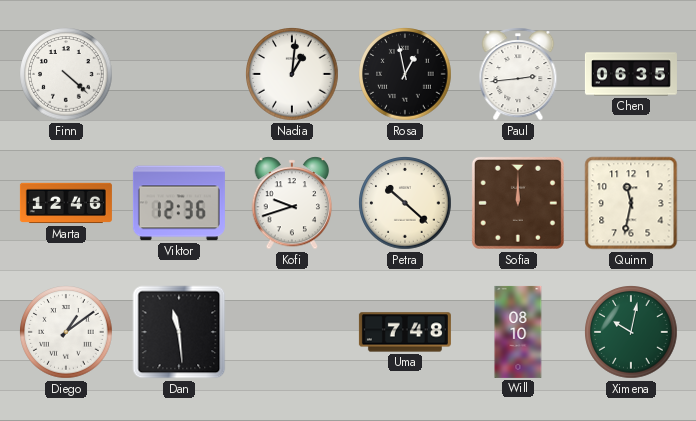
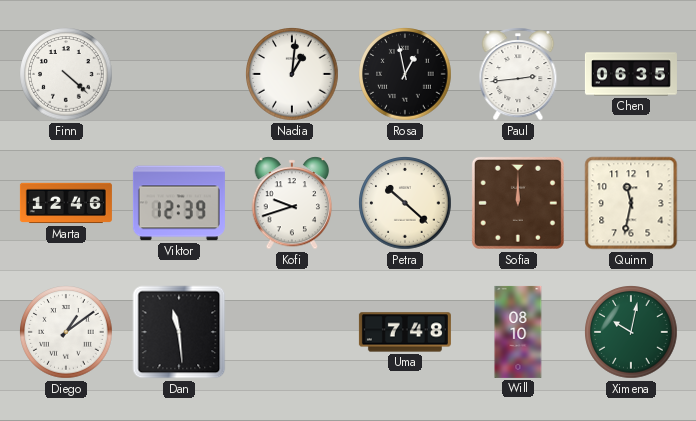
Viktor: 12:36 -> 12:39 (179, 203)
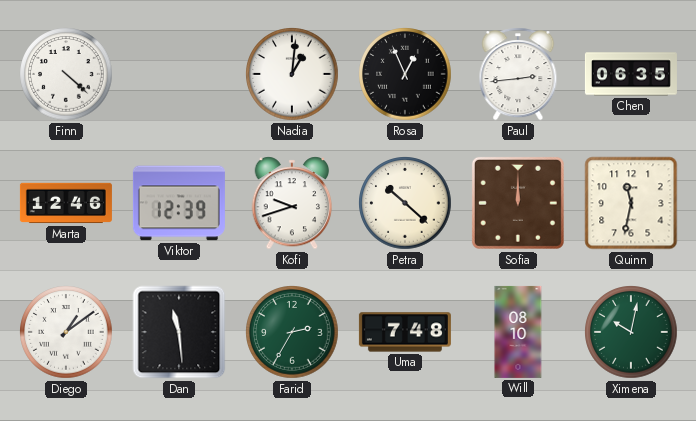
Rosa: 12:58 -> 12:56 (405, 74)
Farid: none -> 2:35 (292, 332)
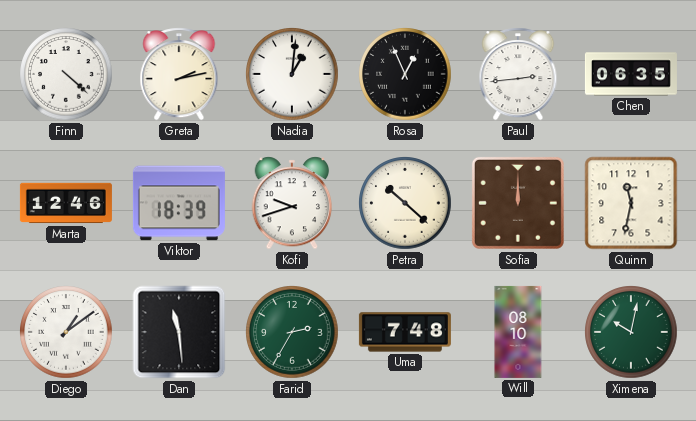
Greta: none -> 2:13 (179, 74)
Viktor: 12:39 -> 18:39 (179, 203)
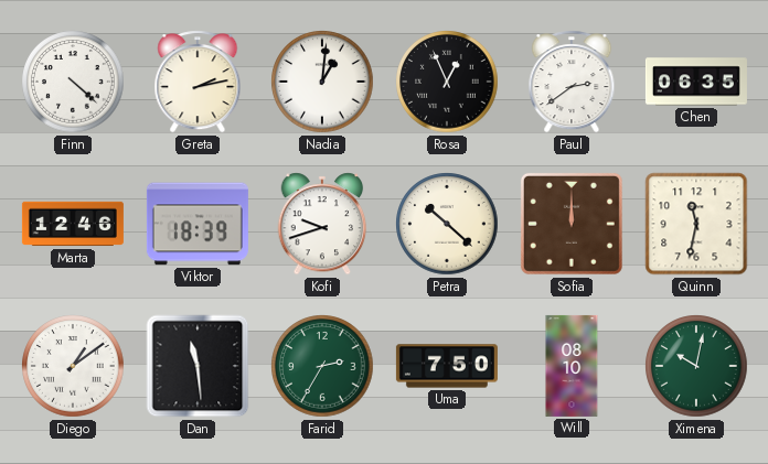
Paul: 2:44 -> 2:39 (572, 82)
Uma: 7:48 -> 7:50 (447, 366)
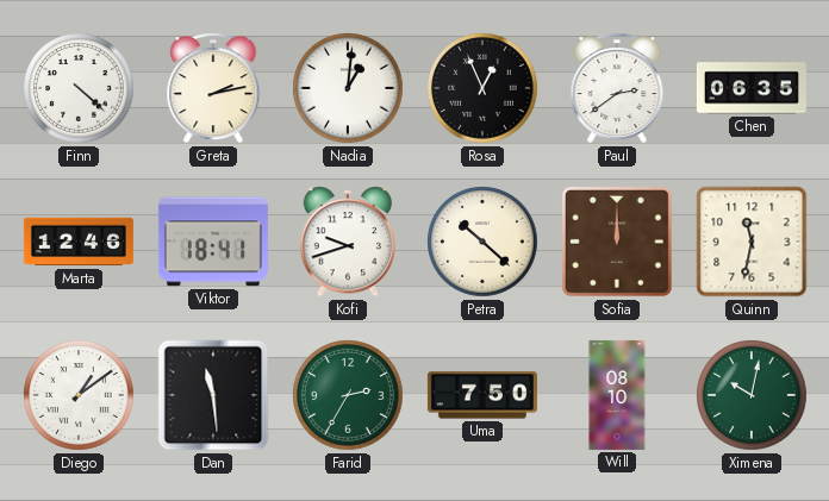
Viktor: 18:39 -> 18:41 (213, 242)
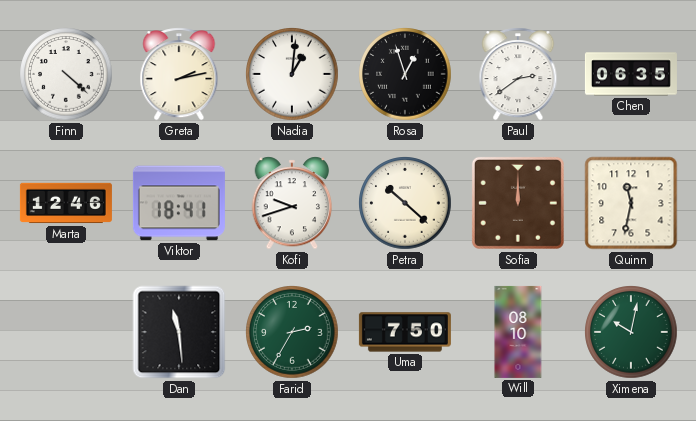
Rosa: 12:56 -> 12:57 (405, 74)
Diego: 1:09 -> none (79, 395)
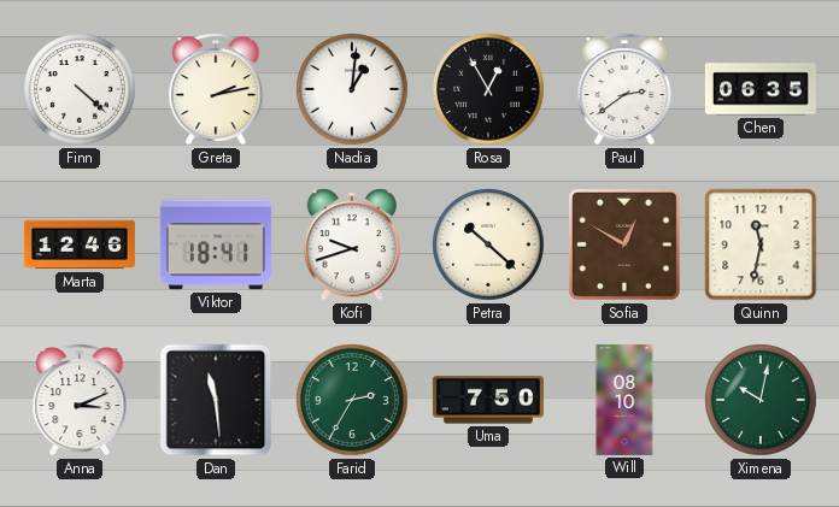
Rosa: 12:57 -> 12:55 (488, 89)
Sofia: 12:00 -> 12:50 (624, 244)
Anna: none -> 3:11 (80, 400)
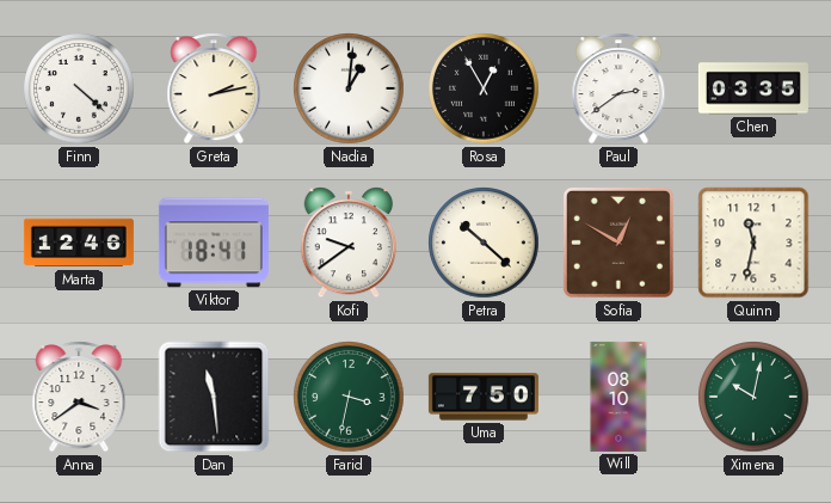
Chen: 06:35 -> 03:35 (753, 88)
Kofi: 9:42 -> 9:39 (349, 243)
Anna: 3:11 -> 3:39 (79, 397)
Farid: 2:35 -> 3:32 (349, 397)
